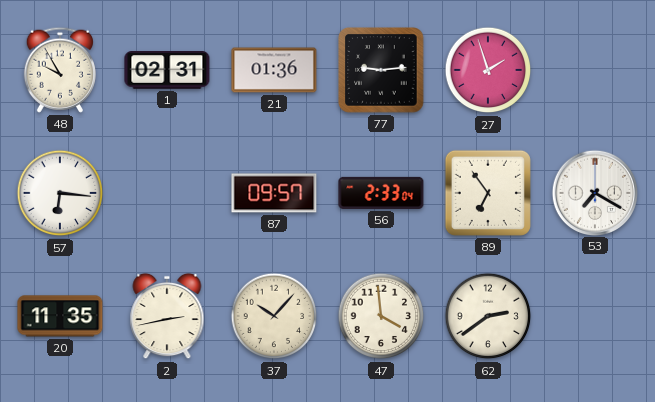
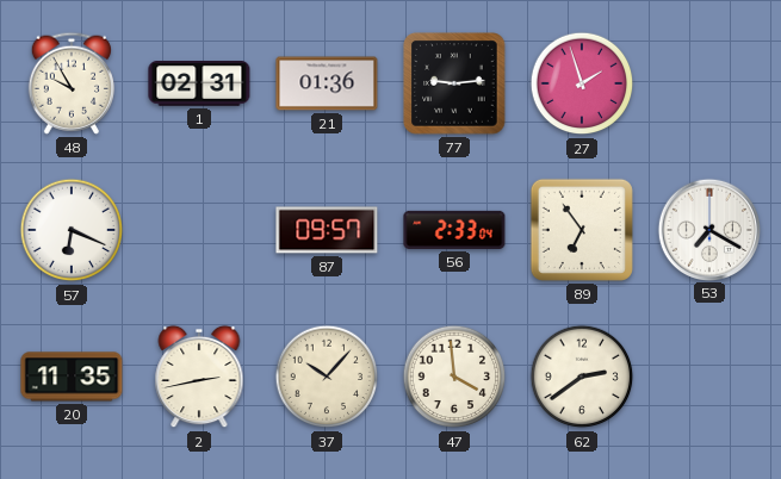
57: 6:16 -> 6:19 (72, 230)
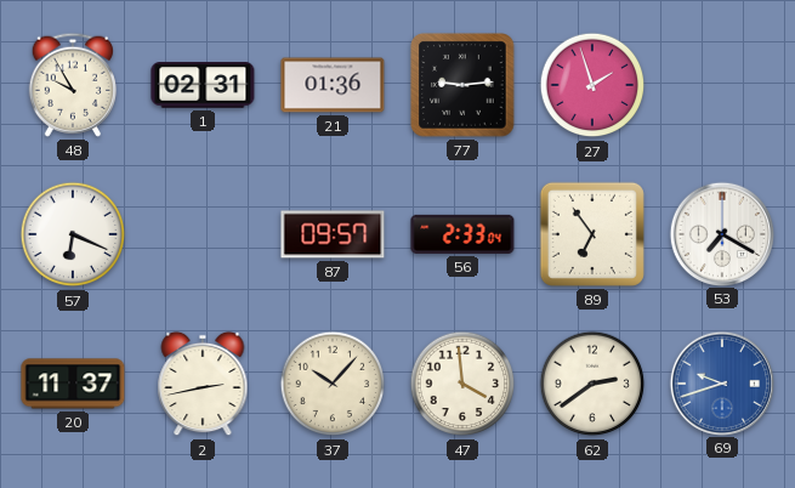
20: 11:35 -> 11:37 (73, 384)
69: none -> 9:42 (721, 382)
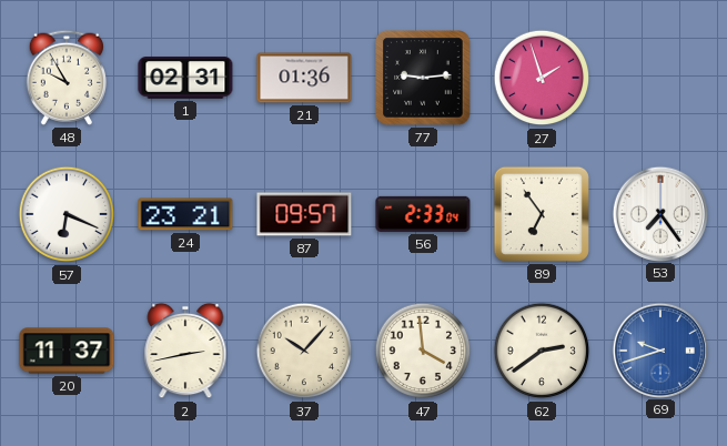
24: none -> 23:21 (185, 214)
53: 7:20 -> 7:24 (659, 213)
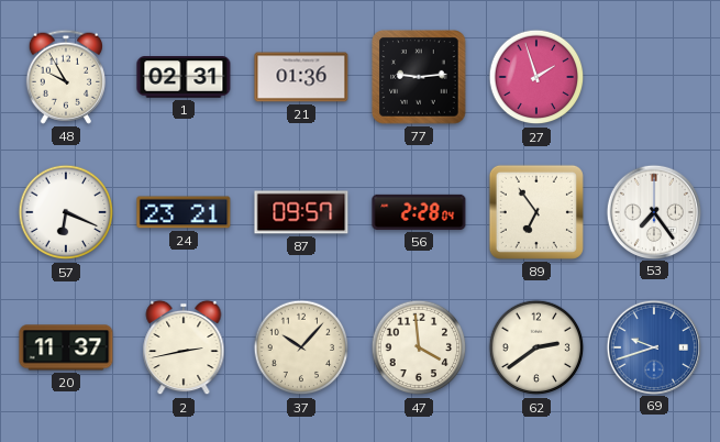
56: 2:33 -> 2:28 (419, 212)
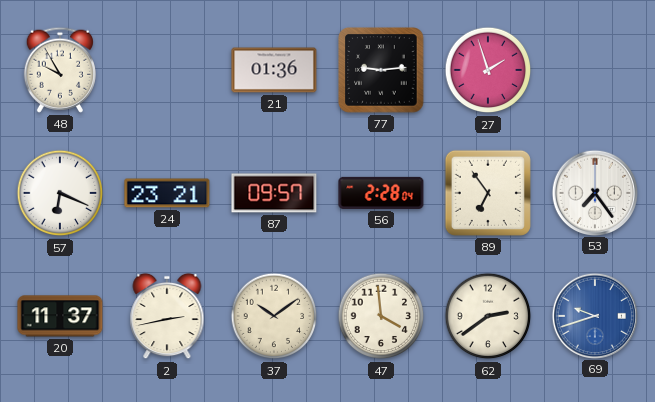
1: 02:31 -> none (184, 77)
37: 10:07 -> 10:09 (274, 316)
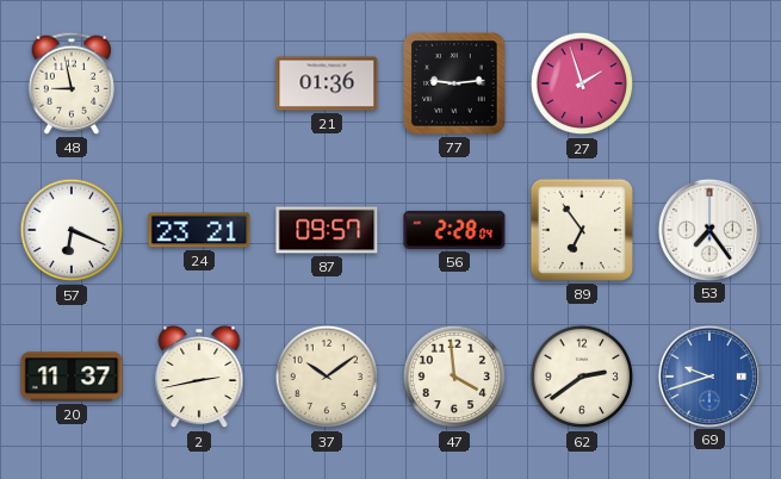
48: 9:55 -> 8:58 (72, 83)
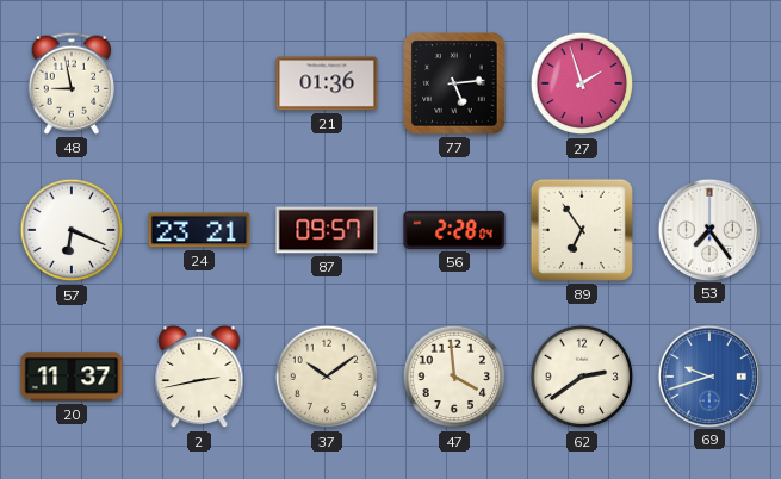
77: 9:14 -> 5:14 (454, 83)
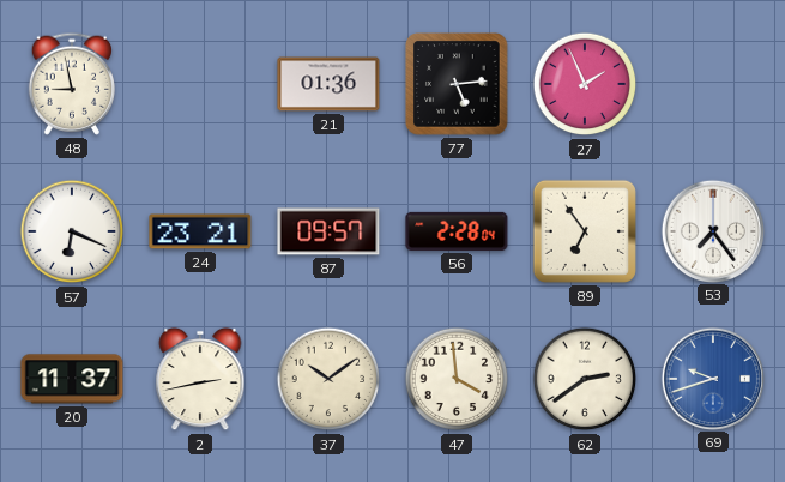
27: 1:57 -> 1:56 (585, 84)
